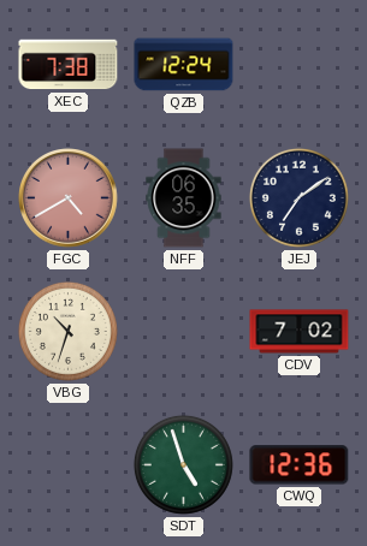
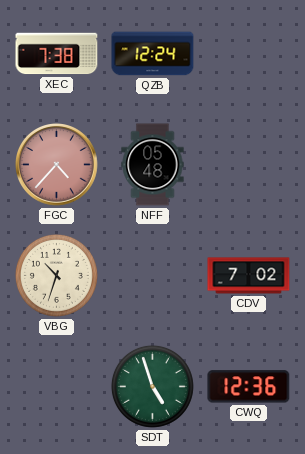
FGC: 4:40 -> 4:37 (57, 165)
NFF: 06:35 -> 05:48 (153, 165)
JEJ: 7:09 -> none (298, 197)
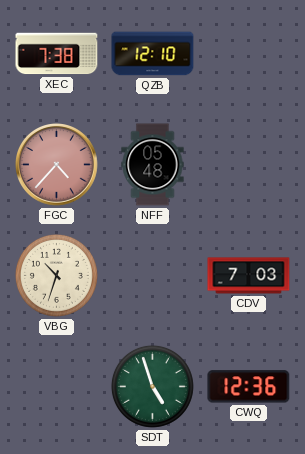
QZB: 12:24 -> 12:10 (153, 54)
CDV: 7:02 -> 7:03 (249, 276)
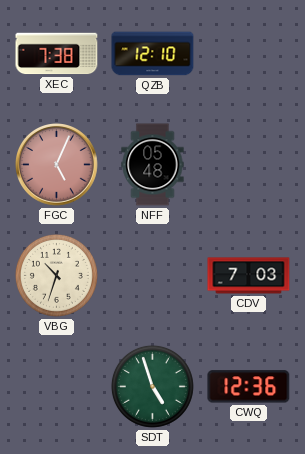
FGC: 4:37 -> 5:04 (57, 165)
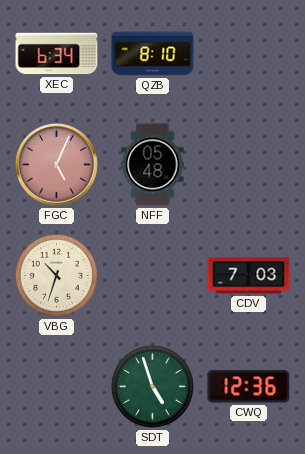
XEC: 7:38 -> 6:34 (57, 54)
QZB: 12:10 -> 8:10 (153, 54)
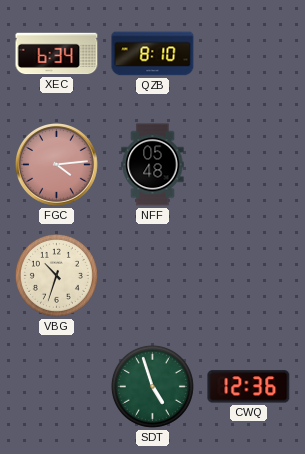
FGC: 5:04 -> 4:14 (57, 165)
CDV: 7:03 -> none (249, 276)
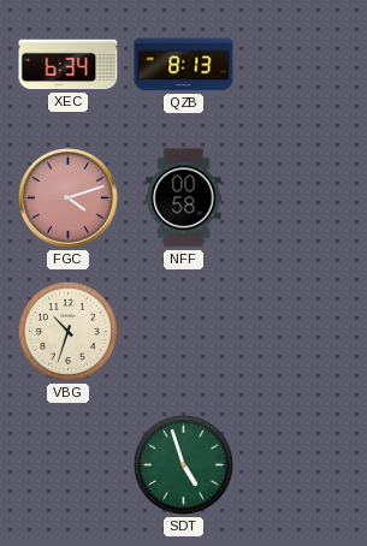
QZB: 8:10 -> 8:13 (184, 65)
FGC: 4:14 -> 4:12 (69, 198)
NFF: 05:48 -> 00:58 (184, 198)
CWQ: 12:36 -> none (249, 387)
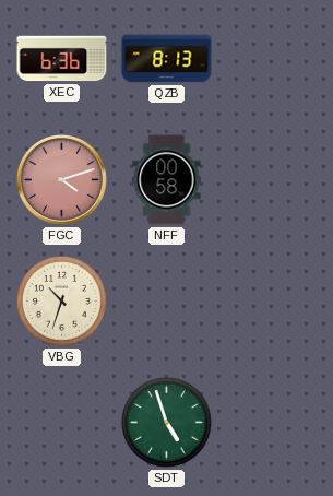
XEC: 6:34 -> 6:36 (62, 59)
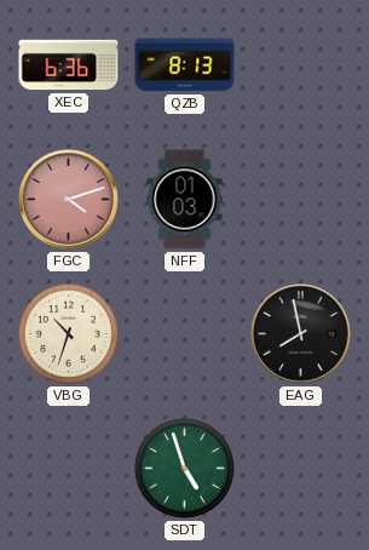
NFF: 00:58 -> 01:03 (185, 200)
EAG: none -> 7:58 (301, 334)
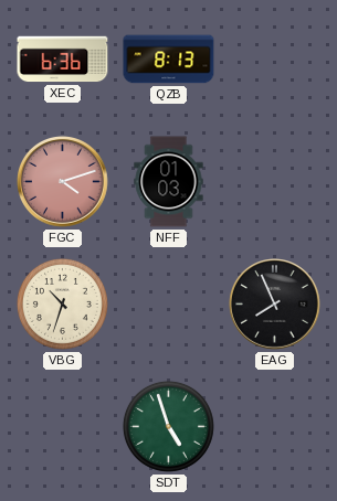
EAG: 7:58 -> 7:56 (275, 305)
